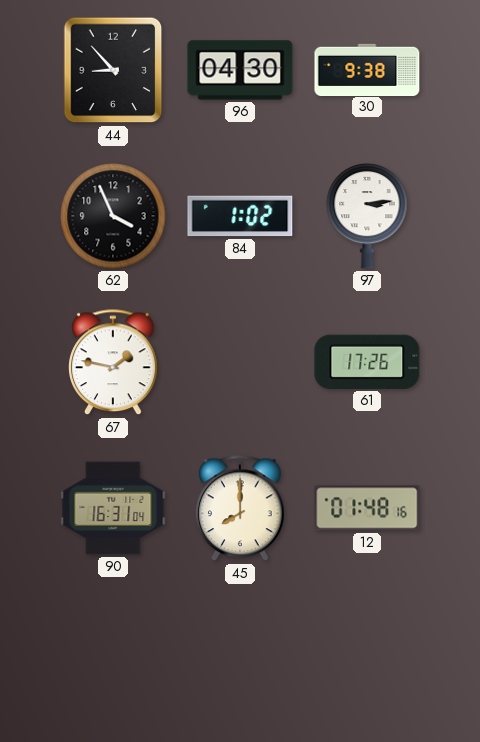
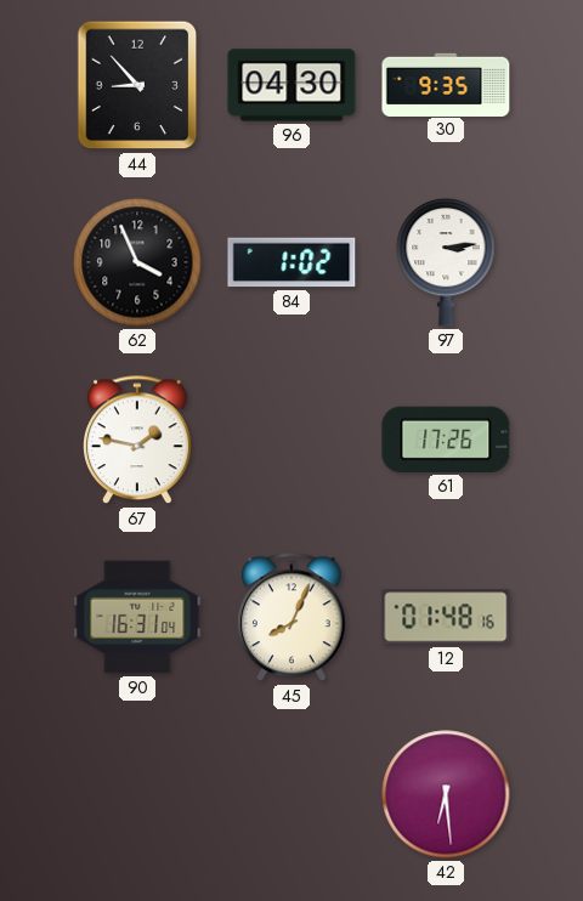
30: 9:38 -> 9:35 (446, 84)
45: 8:00 -> 8:04 (293, 618)
42: none -> 6:29 (446, 794)
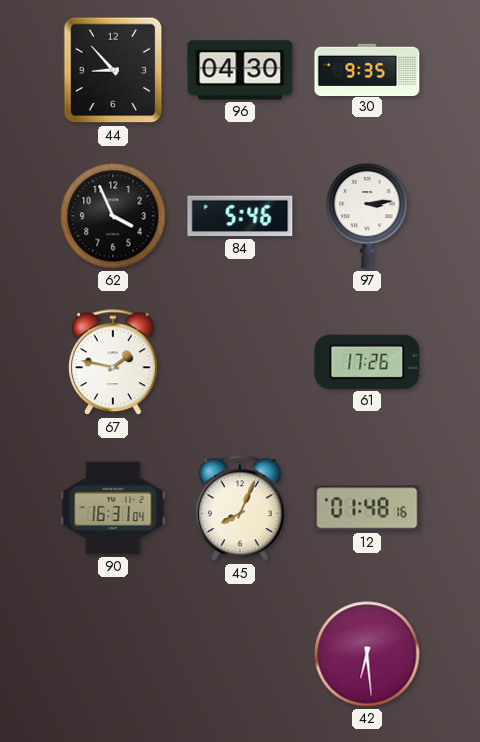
84: 1:02 -> 5:46 (240, 216)
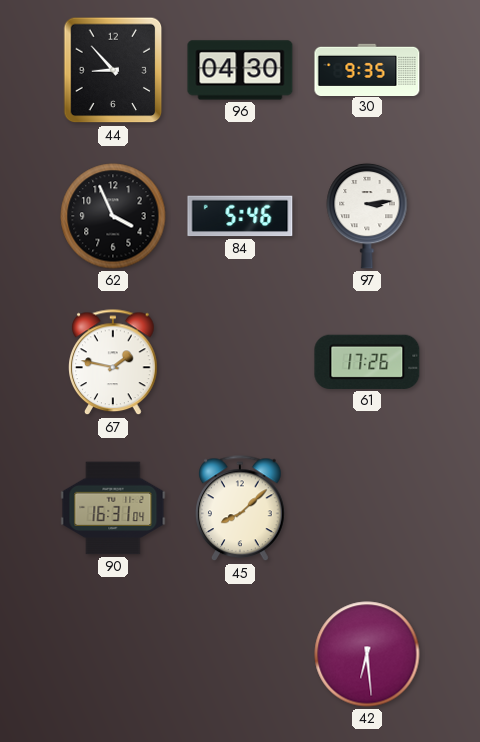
45: 8:04 -> 8:08 (241, 509)
12: 01:48 -> none (367, 508)
